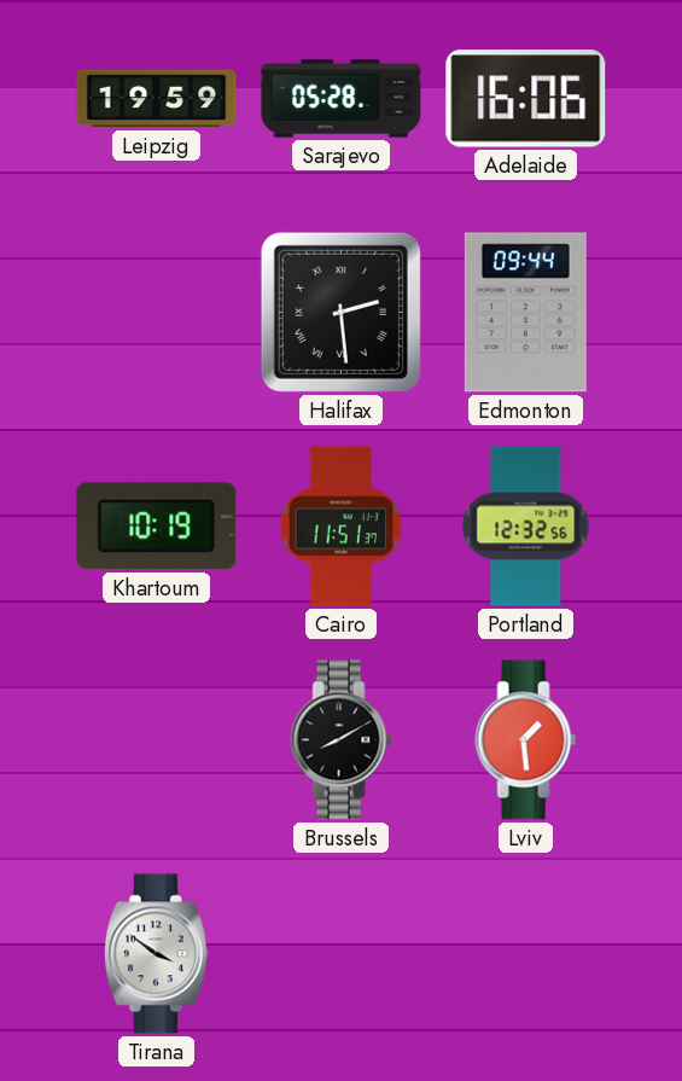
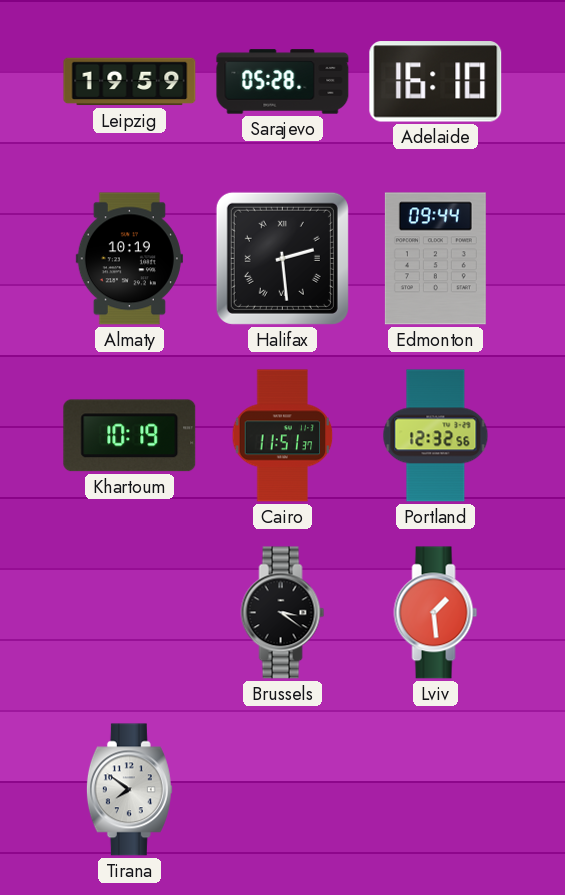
Adelaide: 16:06 -> 16:10 (436, 82)
Almaty: none -> 10:19 (129, 259)
Brussels: 8:10 -> 3:21 (283, 613)
Tirana: 3:51 -> 7:51 (129, 790)
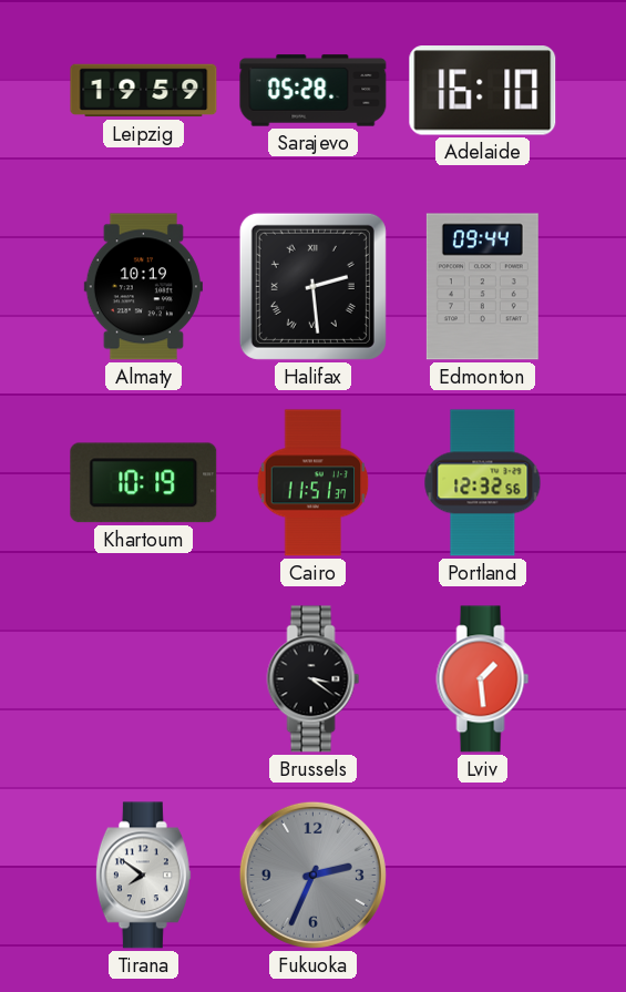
Fukuoka: none -> 2:34 (312, 875)
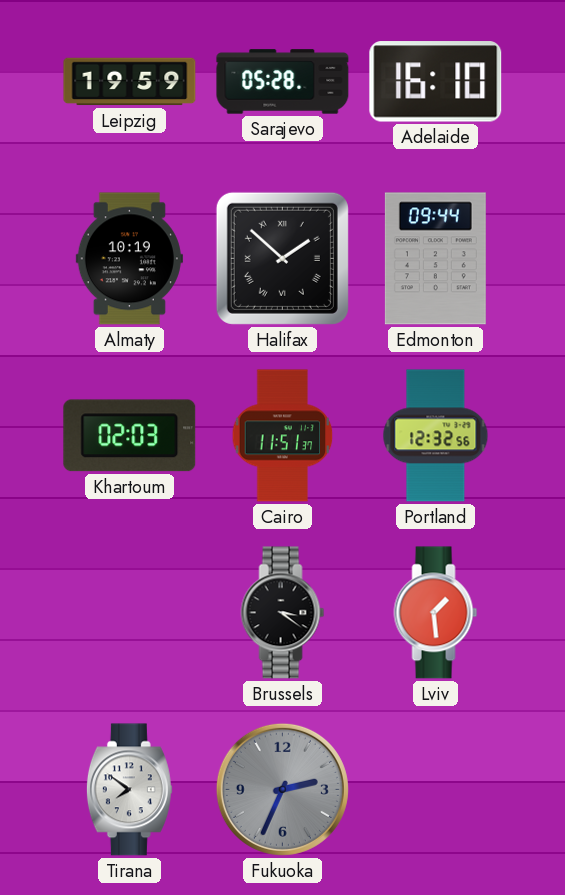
Halifax: 2:29 -> 1:52 (282, 258)
Khartoum: 10:19 -> 02:03 (130, 436)
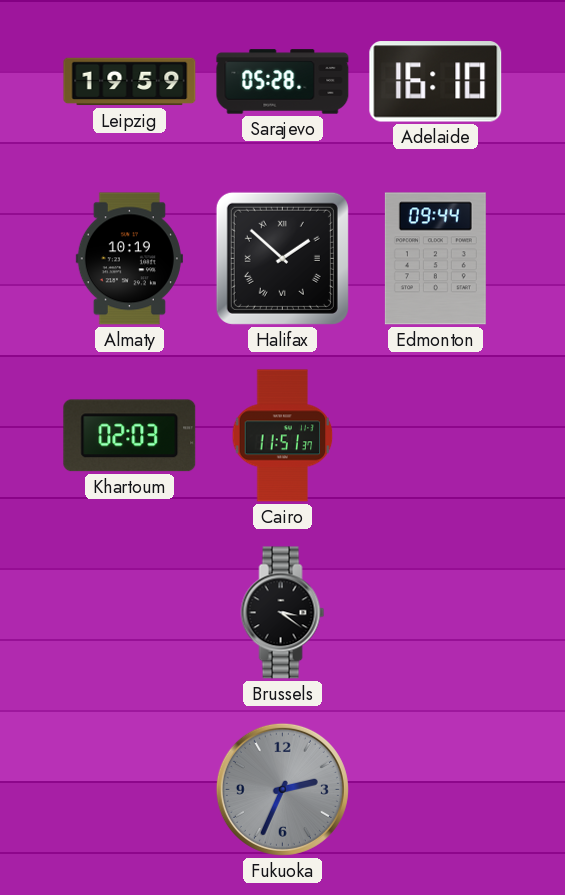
Portland: 12:32 -> none (436, 436)
Lviv: 1:29 -> none (436, 613)
Tirana: 7:51 -> none (129, 790)
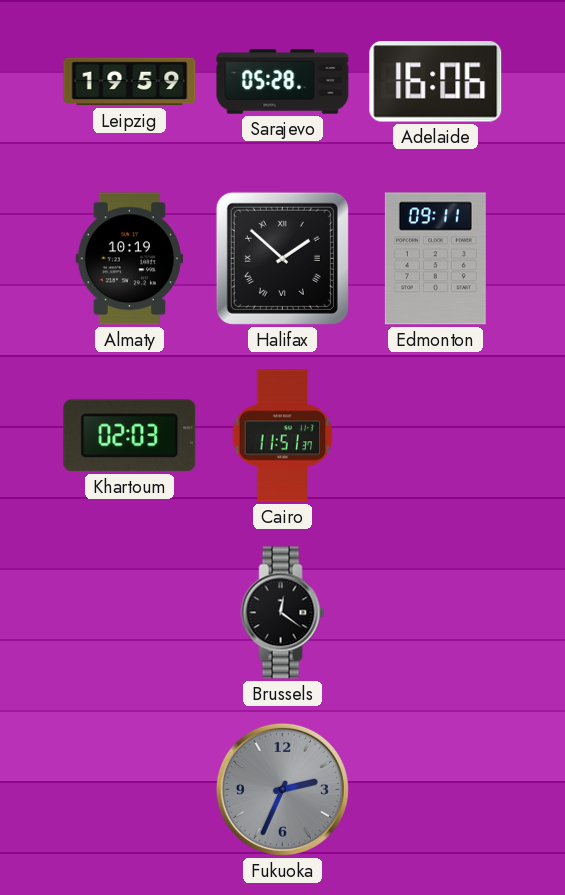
Adelaide: 16:10 -> 16:06 (436, 82)
Edmonton: 09:44 -> 09:11 (435, 259)
Brussels: 3:21 -> 12:21 (283, 613)
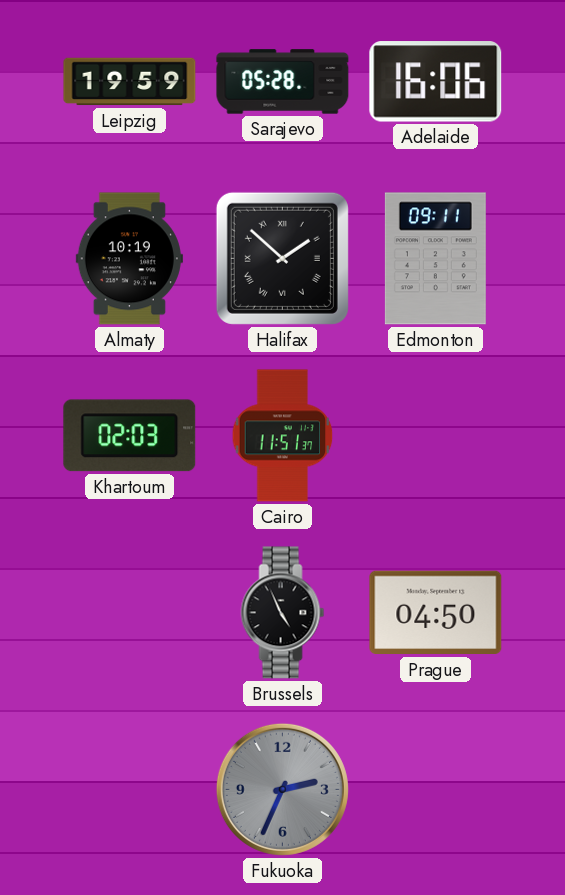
Brussels: 12:21 -> 4:56 (283, 613)
Prague: none -> 04:50 (436, 613)
